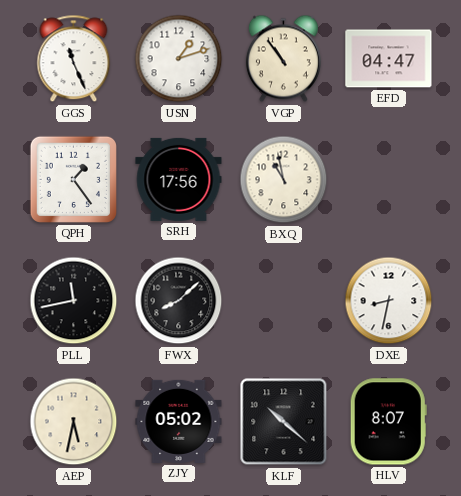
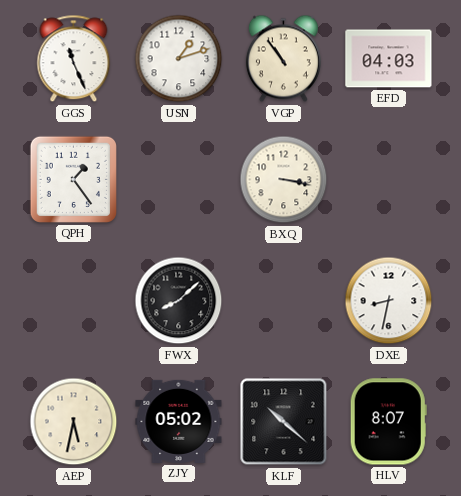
EFD: 04:47 -> 04:03 (389, 59)
SRH: 17:56 -> none (179, 179)
BXQ: 10:58 -> 3:17 (284, 180)
PLL: 11:43 -> none (74, 301)
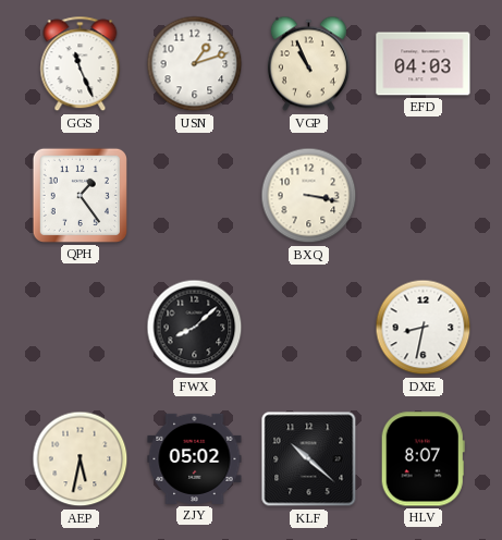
VGP: 10:54 -> 10:56 (308, 64)
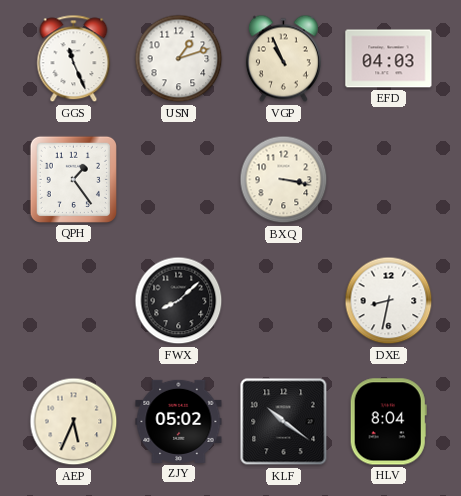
AEP: 5:32 -> 5:34 (74, 422)
KLF: 10:22 -> 10:21 (284, 422)
HLV: 8:07 -> 8:04 (388, 422)
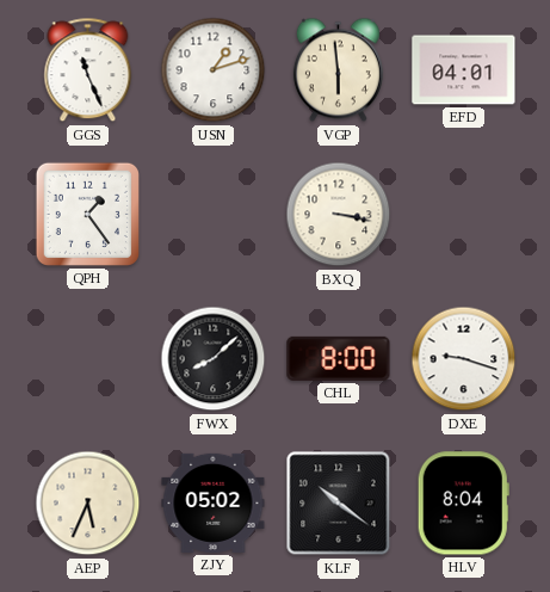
VGP: 10:56 -> 5:59 (338, 70)
EFD: 04:03 -> 04:01 (464, 70)
CHL: none -> 8:00 (339, 358)
DXE: 8:32 -> 9:18 (464, 359)
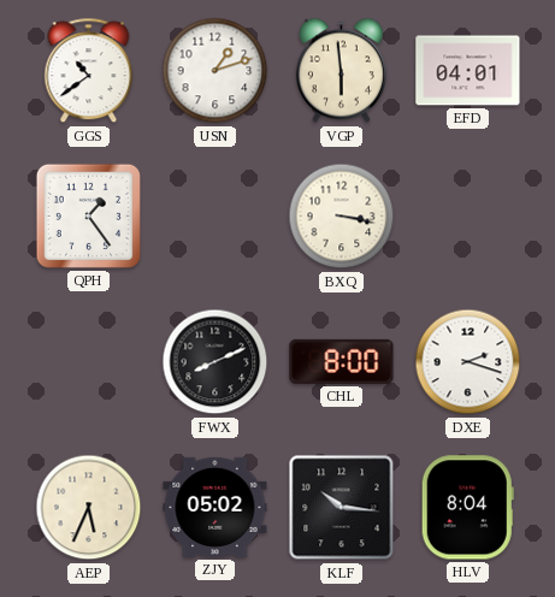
GGS: 11:26 -> 10:39 (89, 71)
FWX: 8:08 -> 8:11 (215, 362)
DXE: 9:18 -> 2:18 (468, 362)
KLF: 10:21 -> 10:16 (342, 508)
